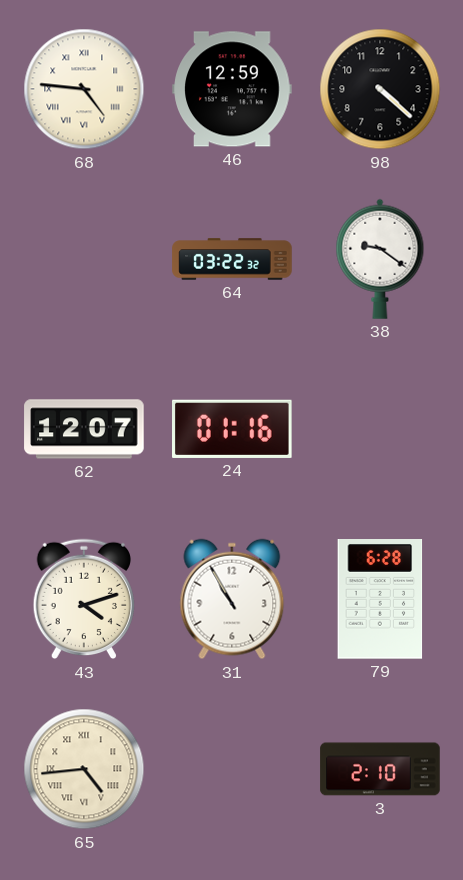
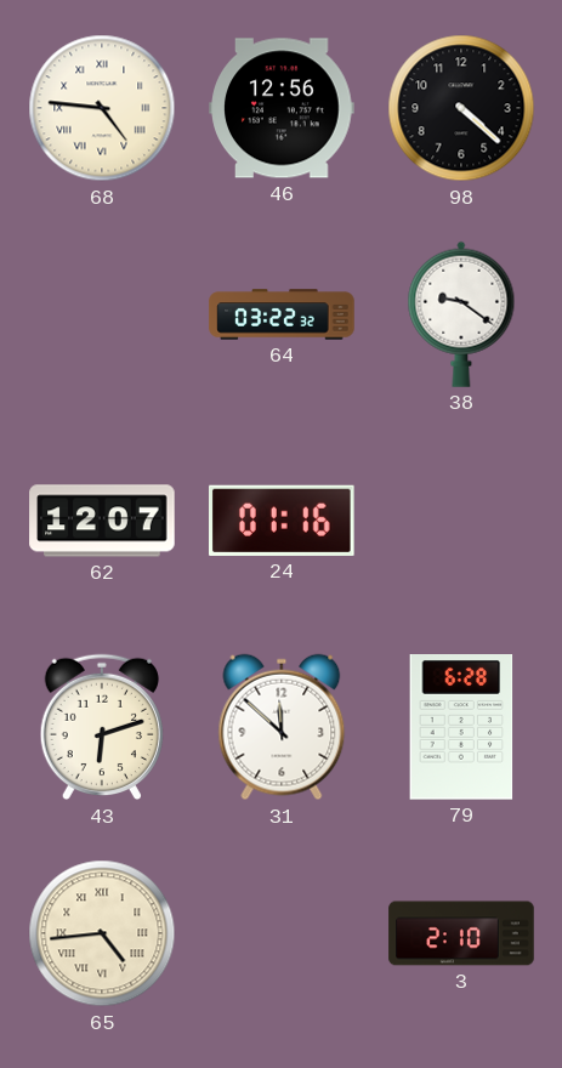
46: 12:59 -> 12:56 (282, 108)
43: 4:12 -> 6:12 (101, 727)
31: 10:55 -> 11:52 (282, 727)
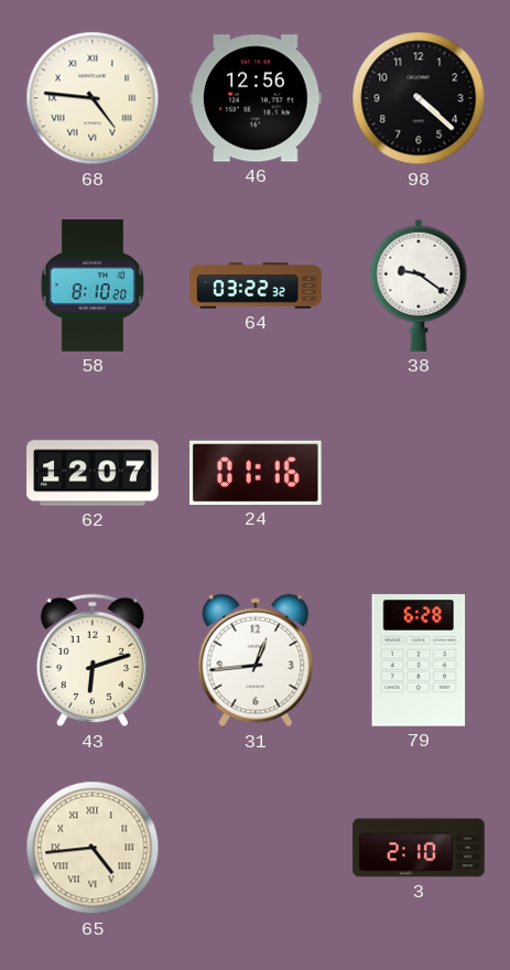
58: none -> 8:10 (93, 285)
31: 11:52 -> 12:44 (256, 660)
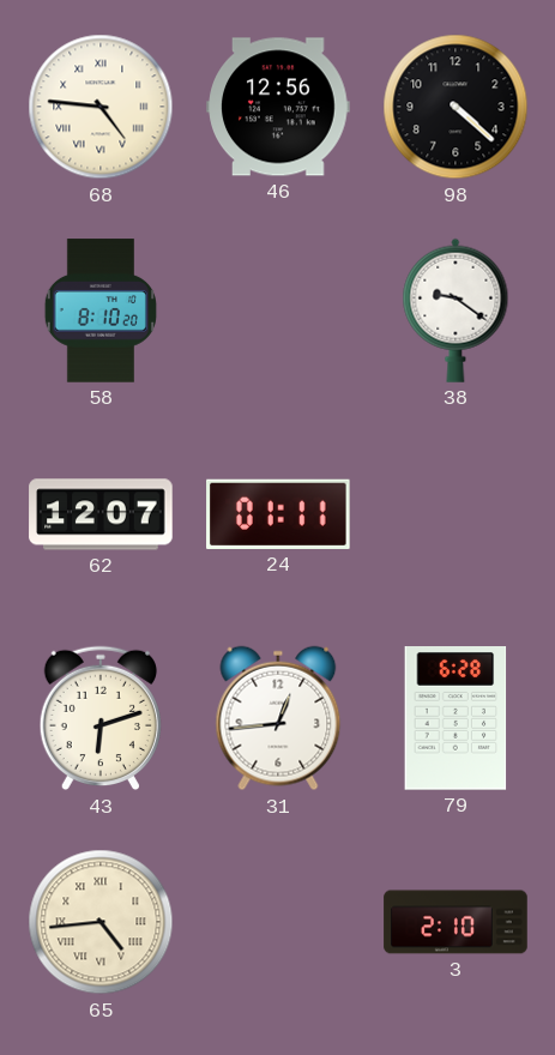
64: 03:22 -> none (256, 285)
24: 01:16 -> 01:11 (279, 514)
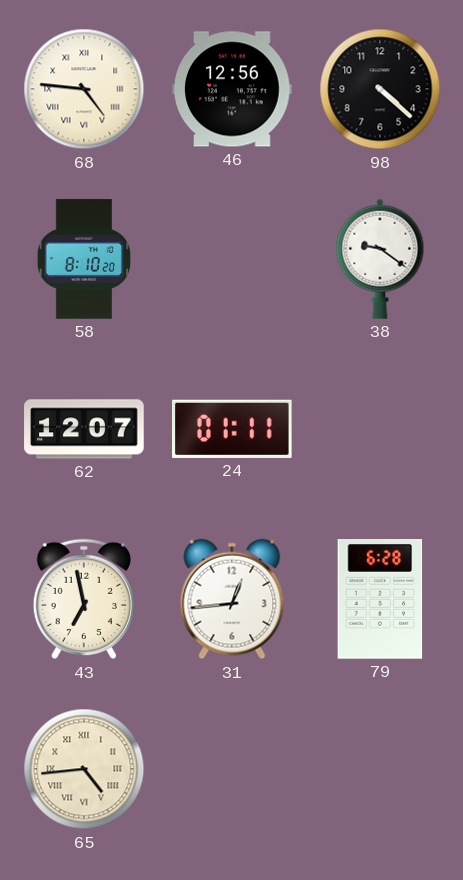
43: 6:12 -> 6:58 (83, 599)
3: 2:10 -> none (456, 922)
